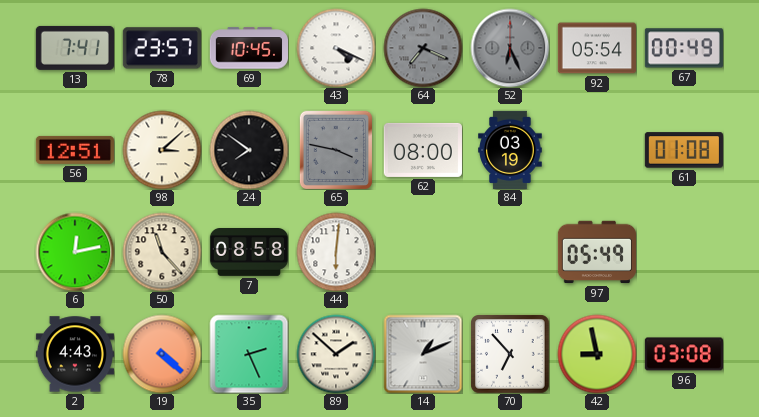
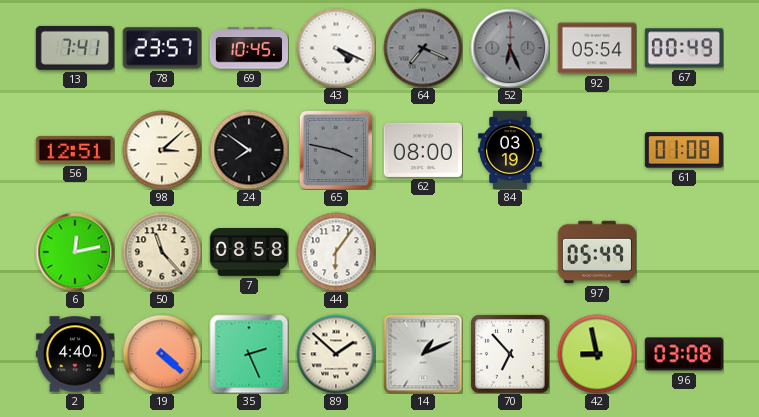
44: 6:01 -> 6:06 (336, 252)
2: 4:43 -> 4:40 (74, 354)
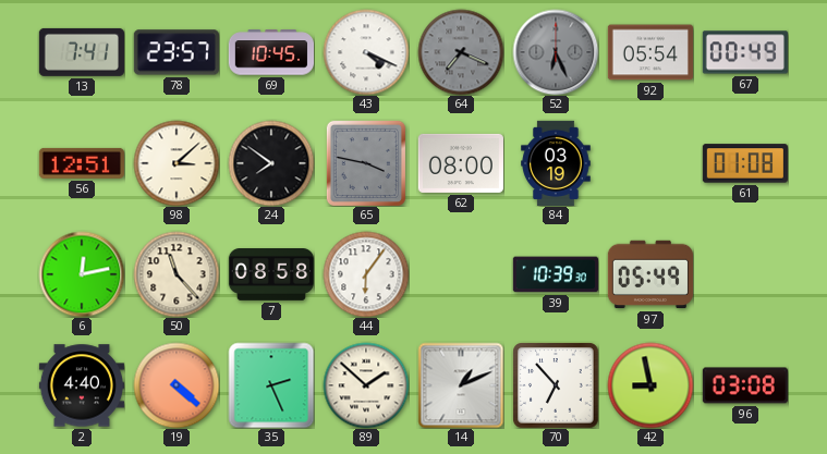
39: none -> 10:39 (556, 274)
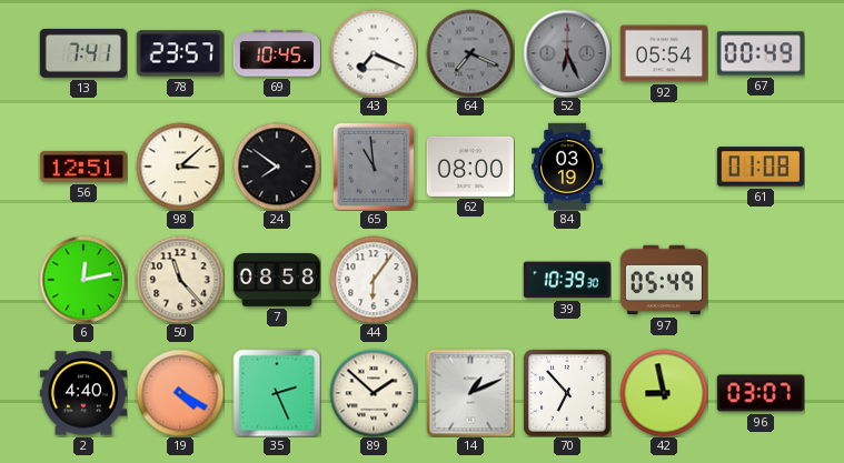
43: 4:19 -> 7:19 (374, 53)
65: 3:47 -> 10:59 (374, 165)
19: 4:22 -> 4:20 (180, 393)
96: 03:08 -> 03:07 (761, 393)
